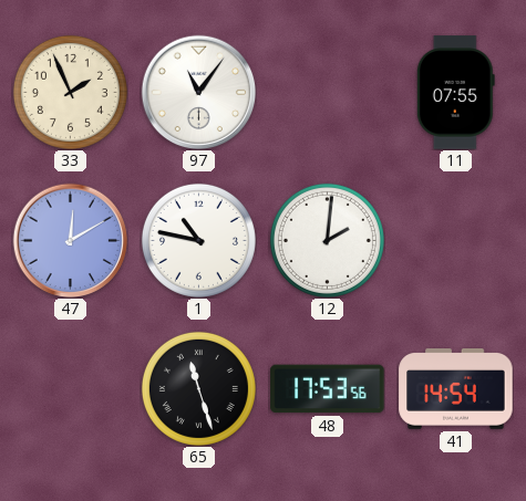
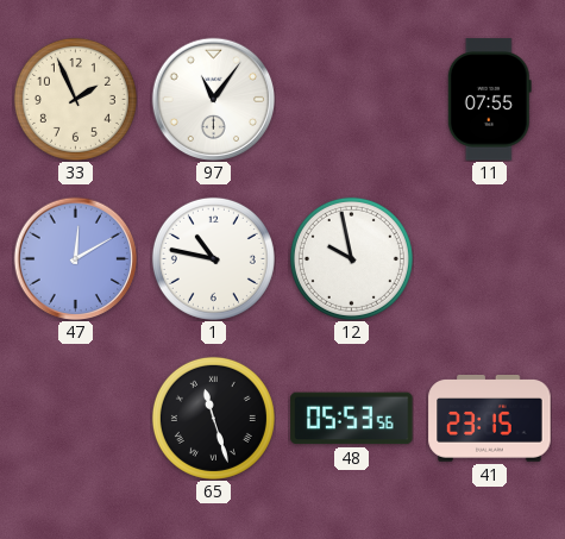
12: 2:01 -> 9:58 (351, 258)
48: 17:53 -> 05:53 (352, 419)
41: 14:54 -> 23:15 (490, 419)
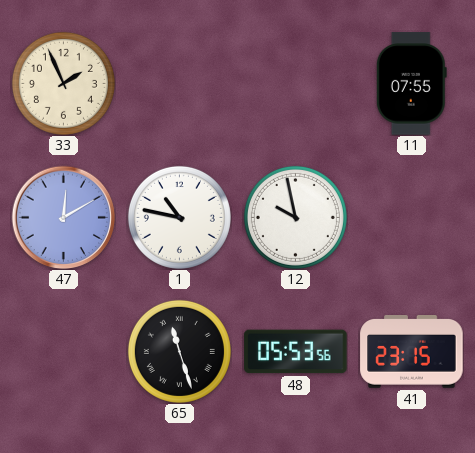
97: 11:06 -> none (213, 99)
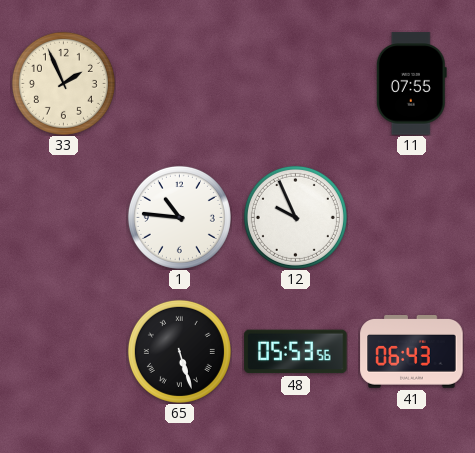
47: 12:10 -> none (63, 217)
1: 10:47 -> 10:46 (179, 217)
12: 9:58 -> 9:56 (295, 217)
65: 11:27 -> 5:27 (179, 351)
41: 23:15 -> 06:43 (412, 352)
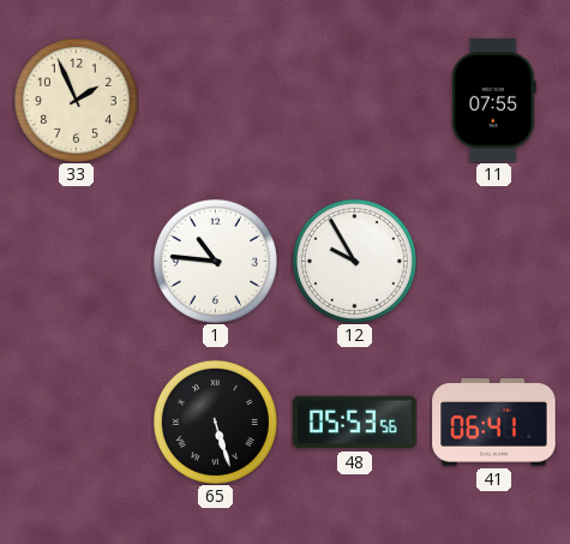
12: 9:56 -> 9:55 (354, 261)
41: 06:43 -> 06:41 (494, 423)
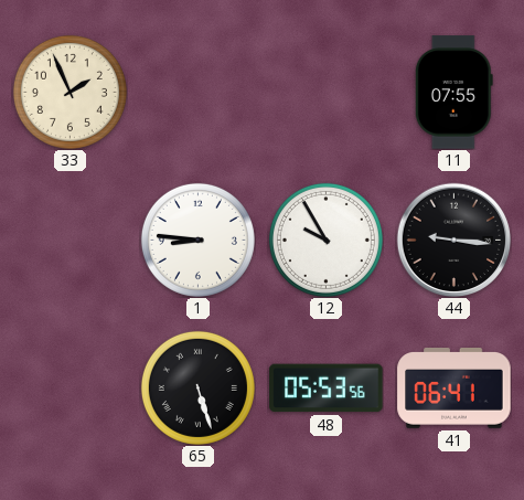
1: 10:46 -> 8:46 (197, 240)
44: none -> 9:16 (453, 240)
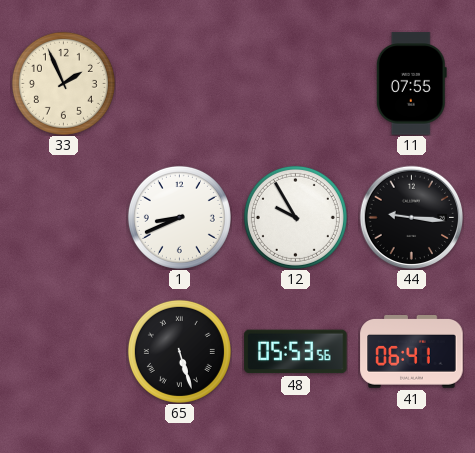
1: 8:46 -> 8:41 (179, 217)
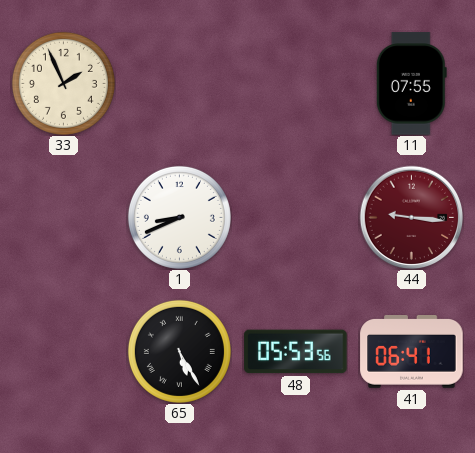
12: 9:55 -> none (295, 217)
44 dial: black -> burgundy (411, 217)
65: 5:27 -> 5:25 (179, 351)
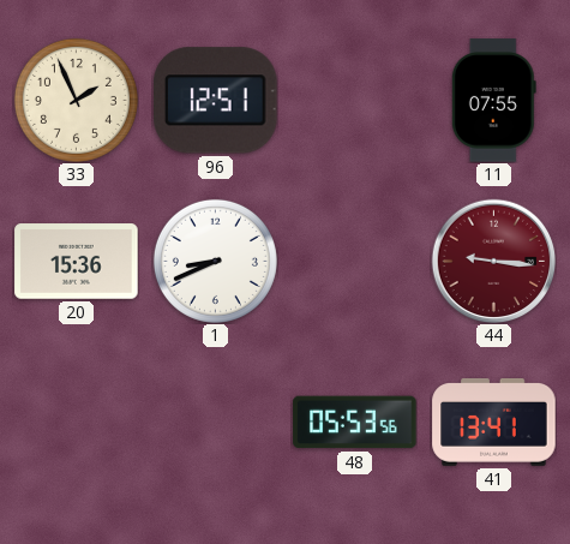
96: none -> 12:51 (216, 101)
20: none -> 15:36 (77, 262)
65: 5:25 -> none (179, 351)
41: 06:41 -> 13:41 (494, 423)
